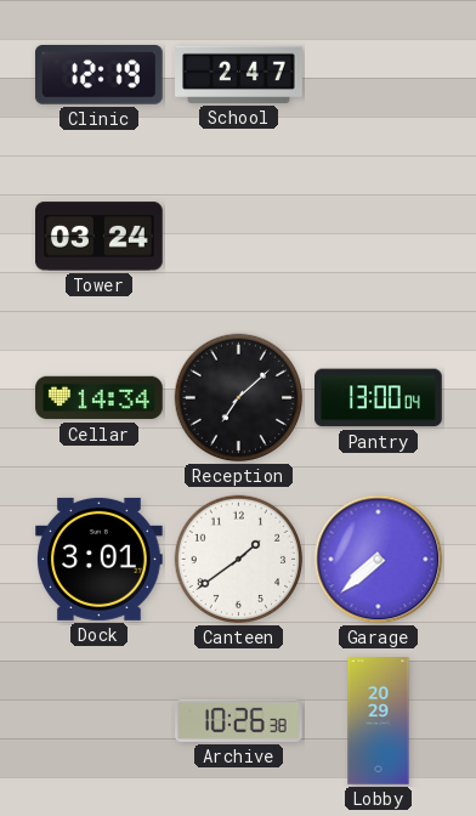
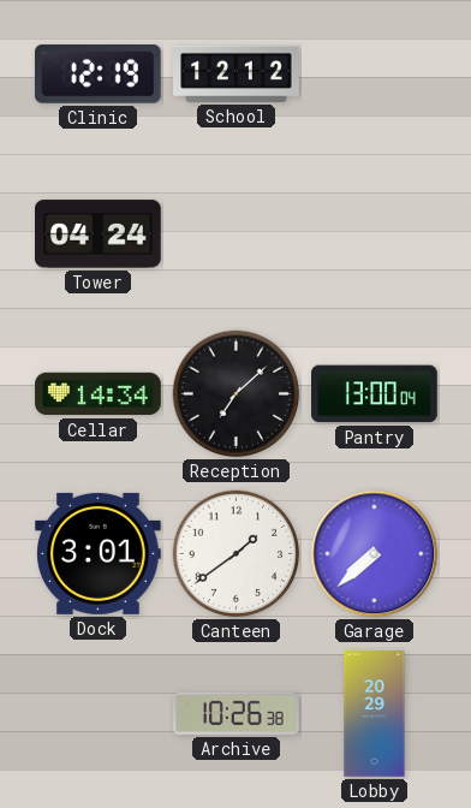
School: 2:47 -> 12:12 (237, 73)
Tower: 03:24 -> 04:24 (99, 234)
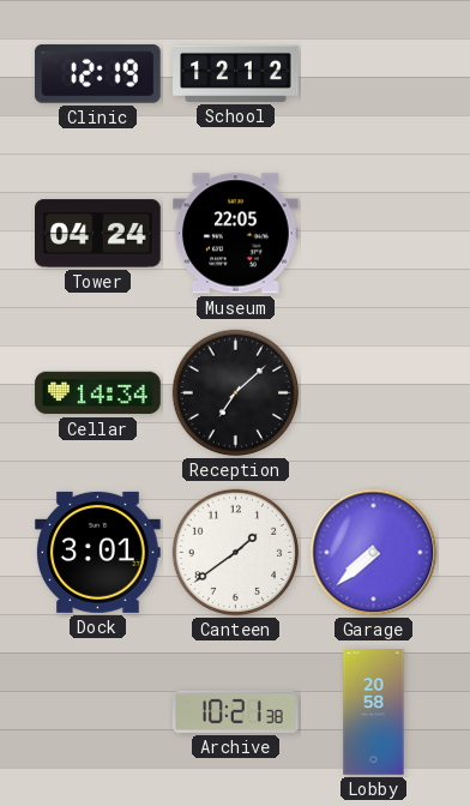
Museum: none -> 22:05 (235, 234)
Pantry: 13:00 -> none (375, 394)
Archive: 10:26 -> 10:21 (236, 711)
Lobby: 20:29 -> 20:58 (374, 712)
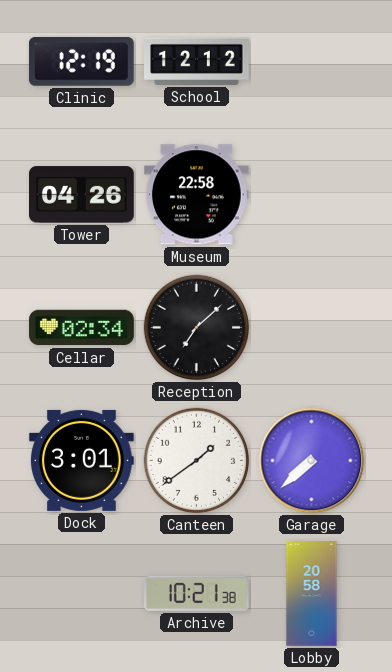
Tower: 04:24 -> 04:26 (82, 195)
Museum: 22:05 -> 22:58 (196, 195)
Cellar: 14:34 -> 02:34 (82, 328)
